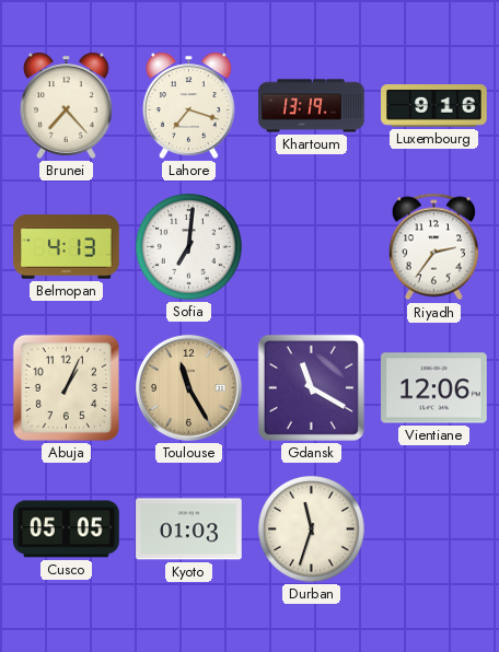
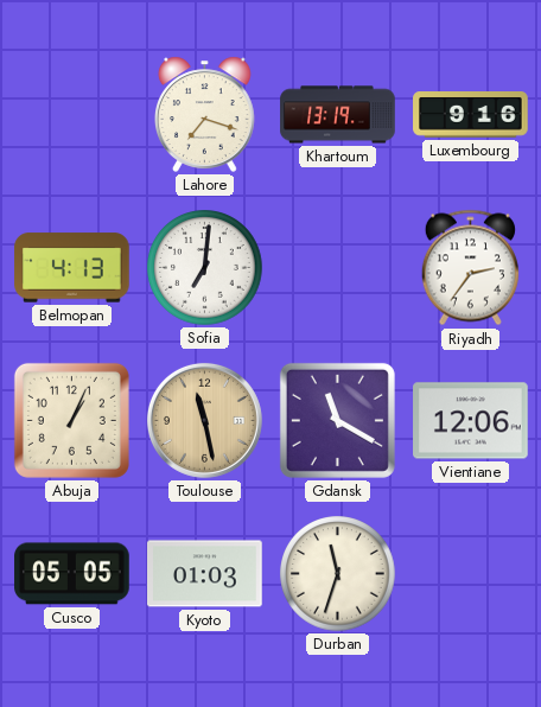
Brunei: 7:23 -> none (67, 105)
Toulouse: 11:25 -> 11:28 (204, 420)
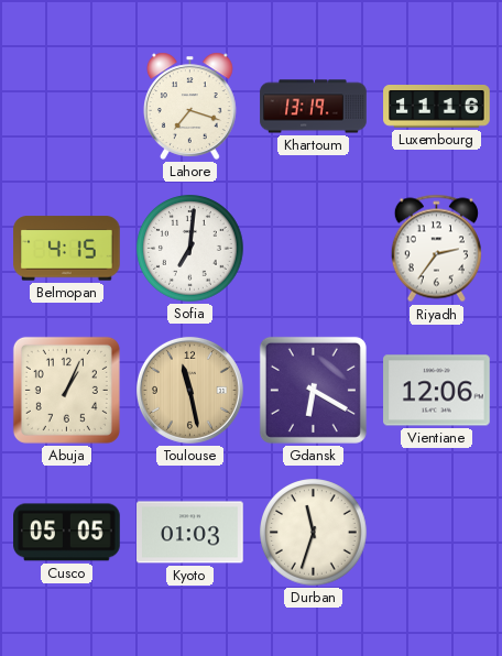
Luxembourg: 9:16 -> 11:16 (437, 107)
Belmopan: 4:13 -> 4:15 (67, 249)
Gdansk: 11:20 -> 6:20 (313, 390)
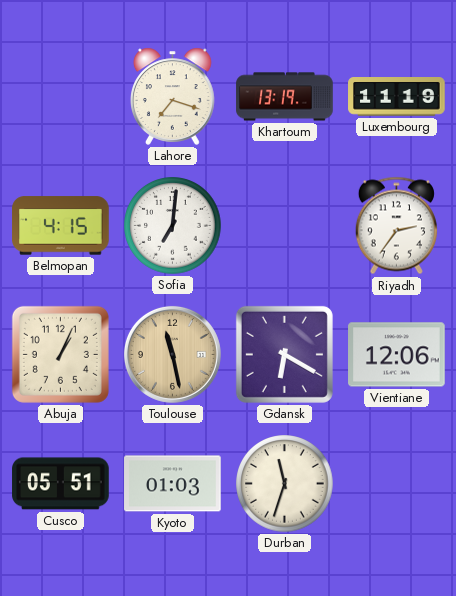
Luxembourg: 11:16 -> 11:19 (397, 97)
Cusco: 05:05 -> 05:51 (61, 484)
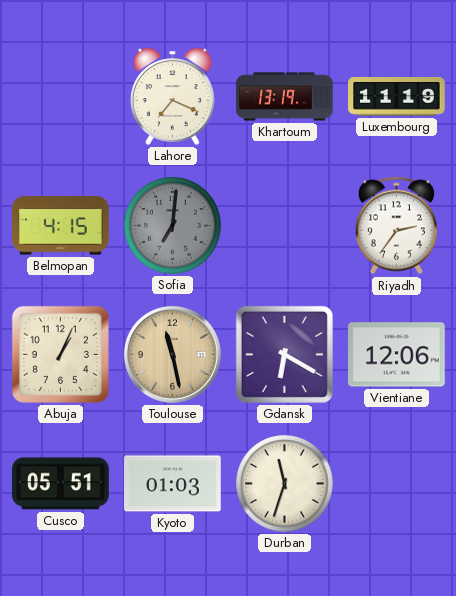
Lahore: 7:18 -> 7:19 (173, 96)
Sofia dial: white -> grey (173, 226)
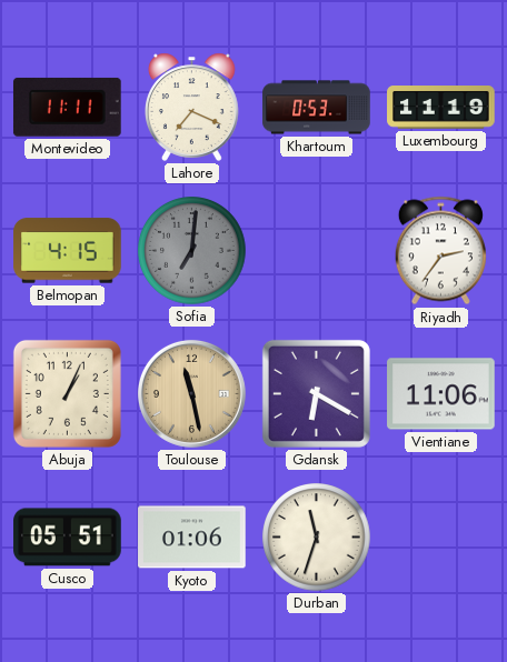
Montevideo: none -> 11:11 (67, 107)
Khartoum: 13:19 -> 0:53 (317, 108)
Vientiane: 12:06 -> 11:06 (441, 394)
Kyoto: 01:03 -> 01:06 (192, 538)
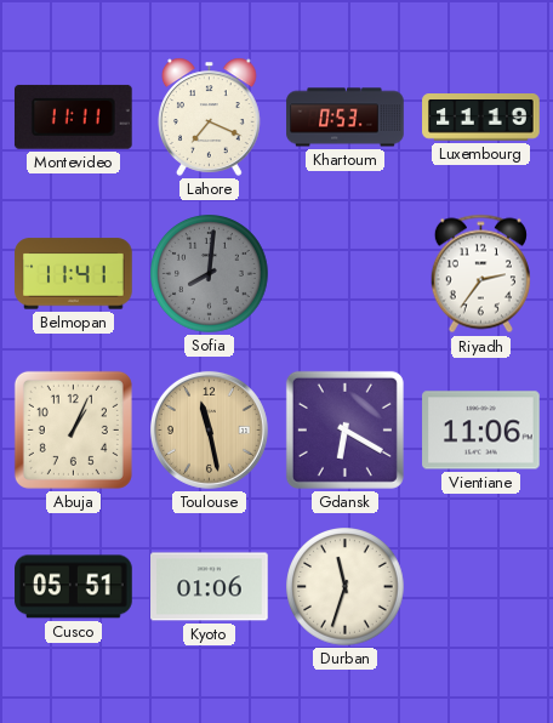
Belmopan: 4:15 -> 11:41 (74, 274)
Sofia: 7:01 -> 8:01 (210, 274)
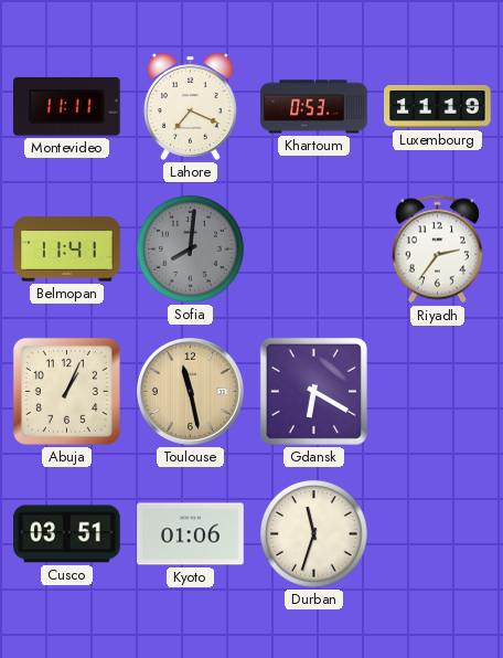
Vientiane: 11:06 -> none (481, 431)
Cusco: 05:51 -> 03:51 (67, 534)
